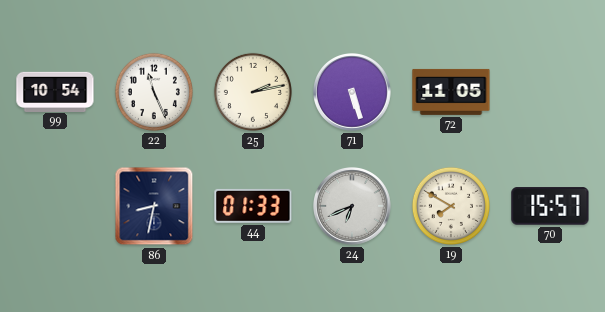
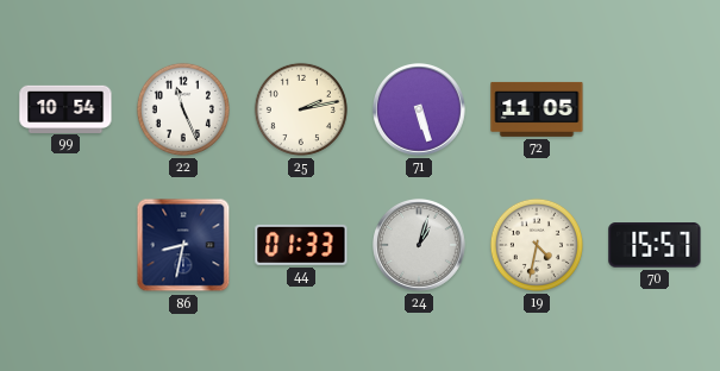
24: 6:41 -> 1:03 (420, 246)
19: 7:50 -> 4:32 (537, 245)
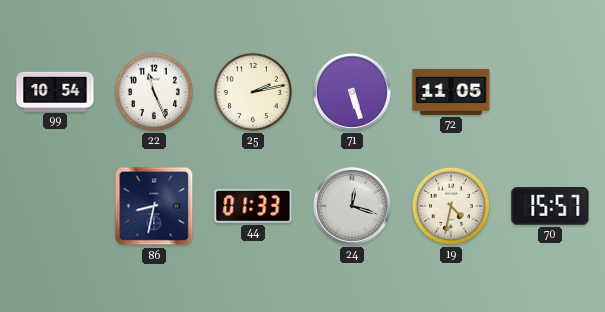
24: 1:03 -> 12:18 (353, 207)
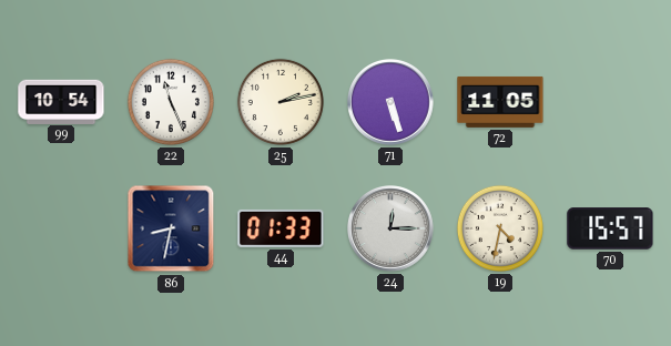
24: 12:18 -> 12:15 (392, 230)
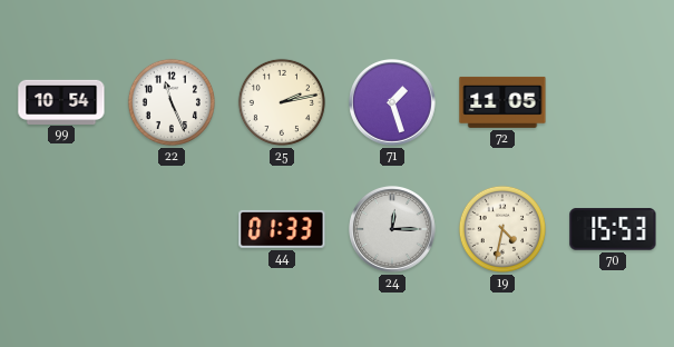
71: 5:27 -> 1:27 (393, 103)
86: 8:32 -> none (171, 228)
70: 15:57 -> 15:53 (613, 229)
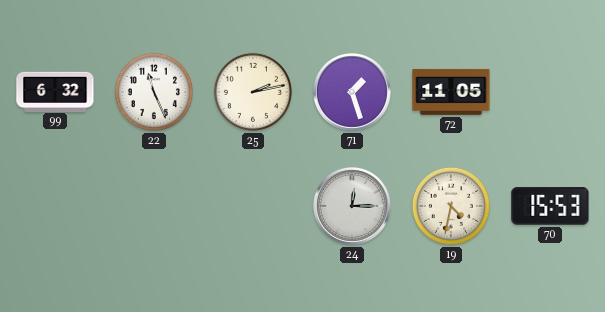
99: 10:54 -> 6:32 (55, 91)
44: 01:33 -> none (282, 229)
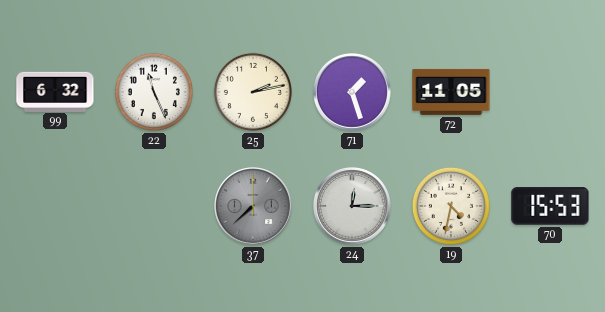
37: none -> 7:38 (254, 207)
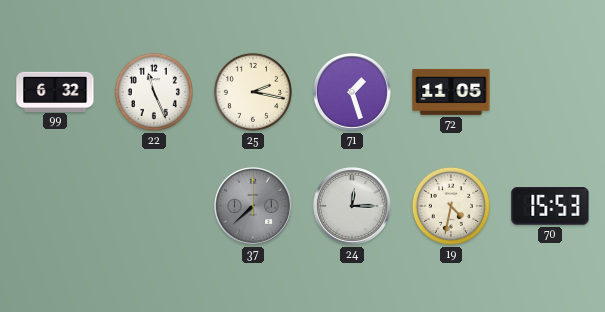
25: 2:13 -> 2:17 (253, 92)
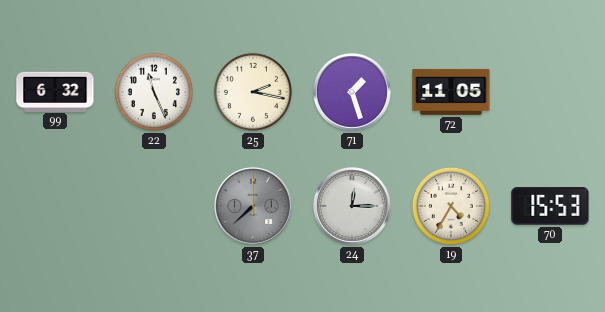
19: 4:32 -> 4:35 (451, 206)
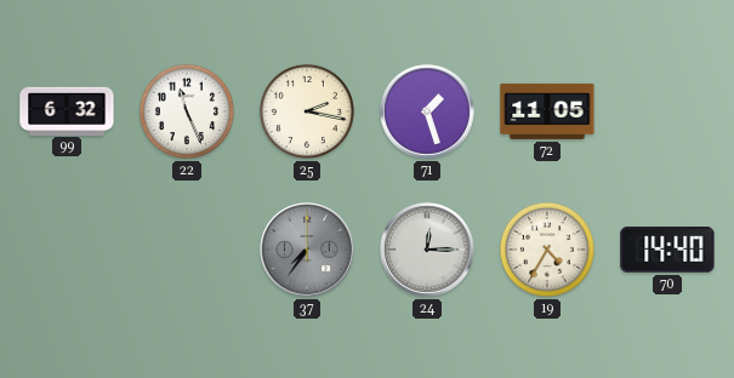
37: 7:38 -> 7:36 (308, 251)
70: 15:53 -> 14:40 (667, 250)
